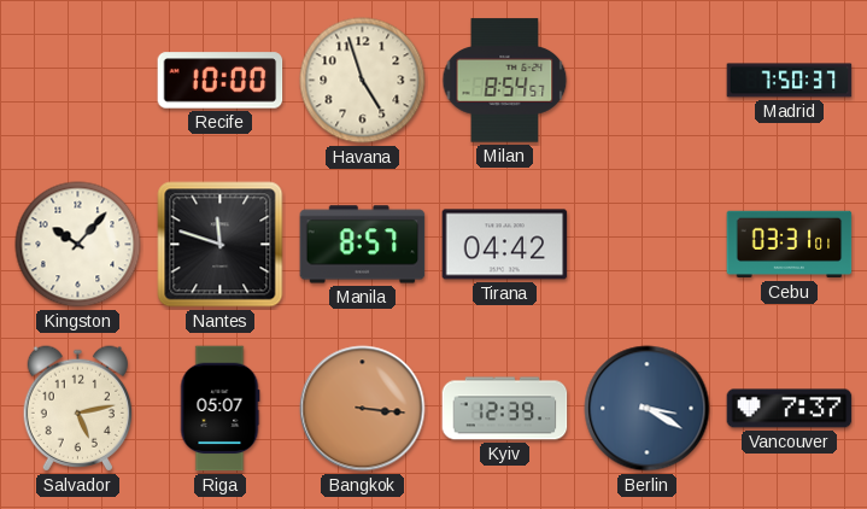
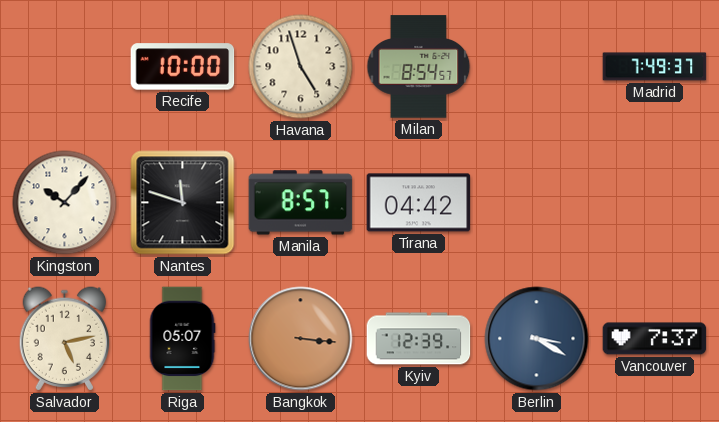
Madrid: 7:50 -> 7:49 (655, 67)
Cebu: 03:31 -> none (790, 245)
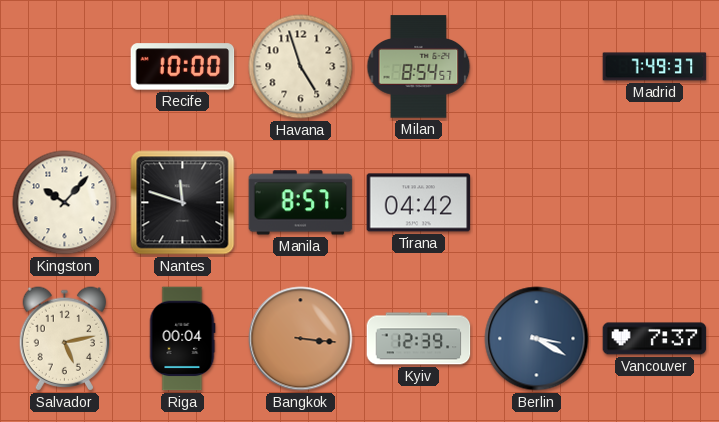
Riga: 05:07 -> 00:04 (182, 339)
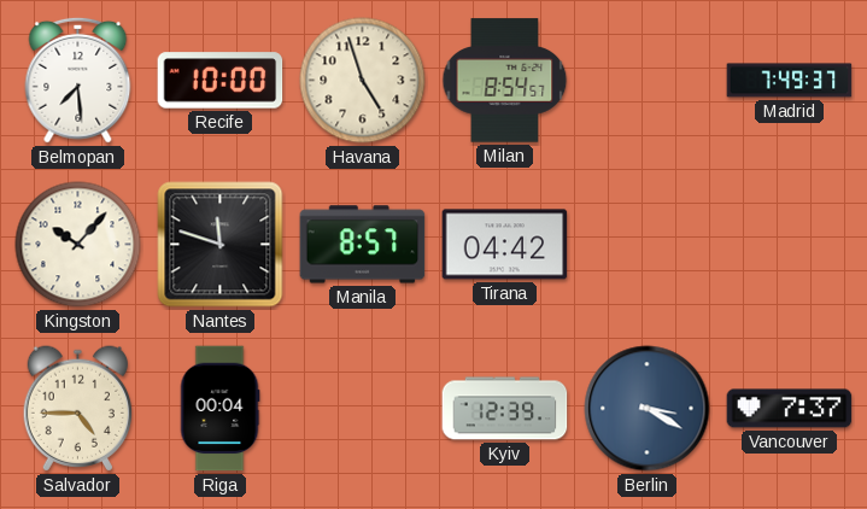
Belmopan: none -> 7:29 (78, 80)
Salvador: 5:13 -> 4:45 (78, 409)
Bangkok: 3:16 -> none (301, 339)
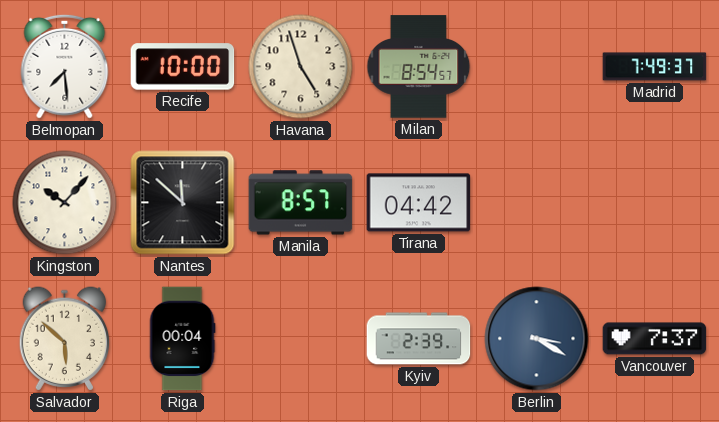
Nantes: 11:48 -> 11:52 (183, 203)
Salvador: 4:45 -> 5:52 (65, 339)
Kyiv: 12:39 -> 2:39 (419, 339)
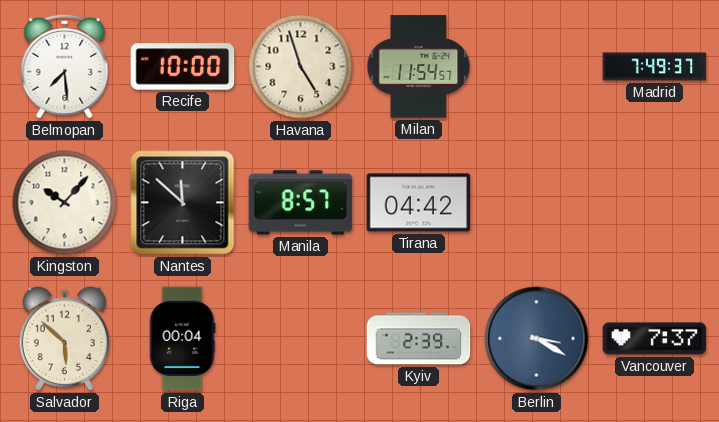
Milan: 8:54 -> 11:54 (419, 67)
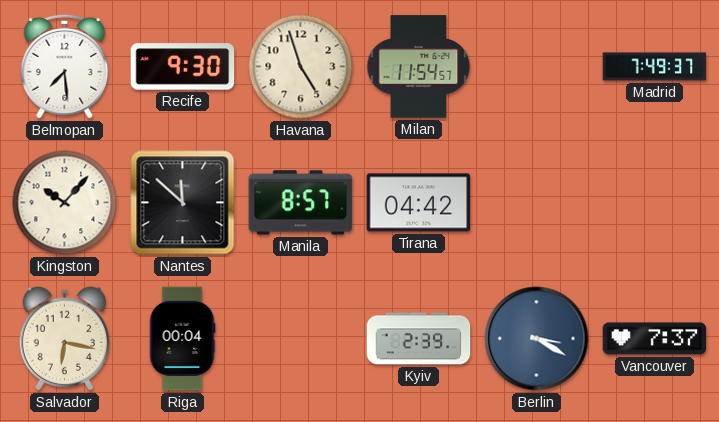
Recife: 10:00 -> 9:30 (183, 67)
Salvador: 5:52 -> 6:17 (65, 339)
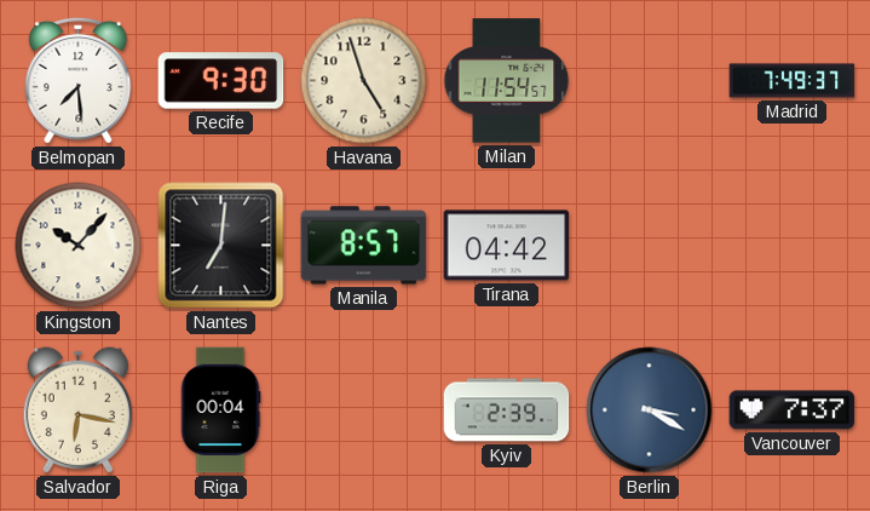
Nantes: 11:52 -> 7:01 (221, 246)
